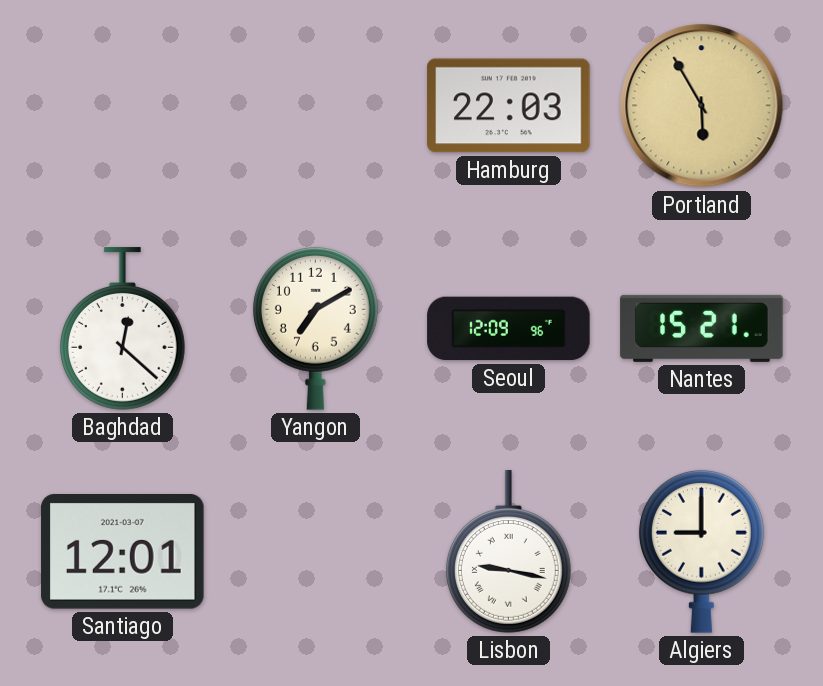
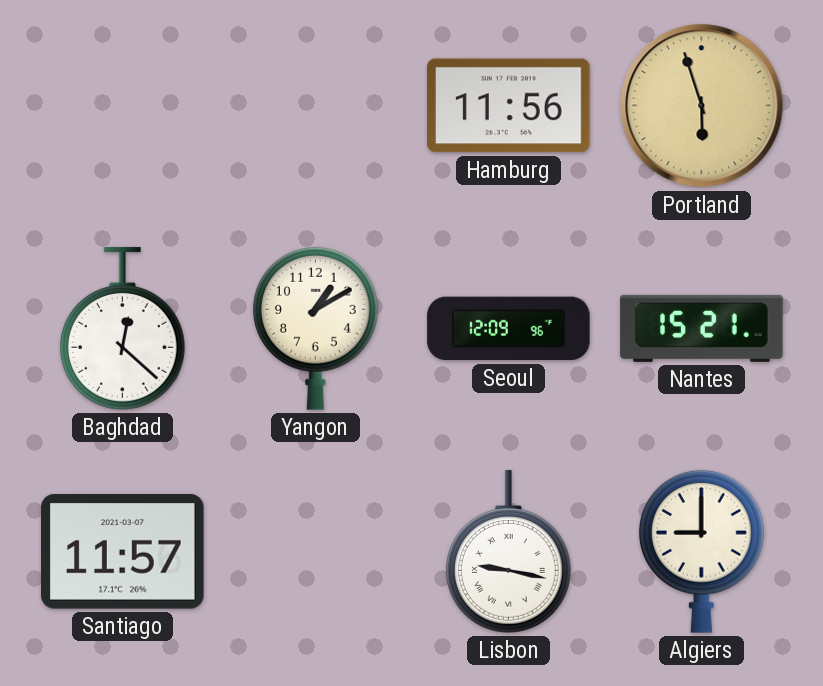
Hamburg: 22:03 -> 11:56 (509, 106)
Portland: 5:55 -> 5:57 (702, 106)
Yangon: 7:10 -> 1:10 (315, 328)
Santiago: 12:01 -> 11:57 (123, 552)
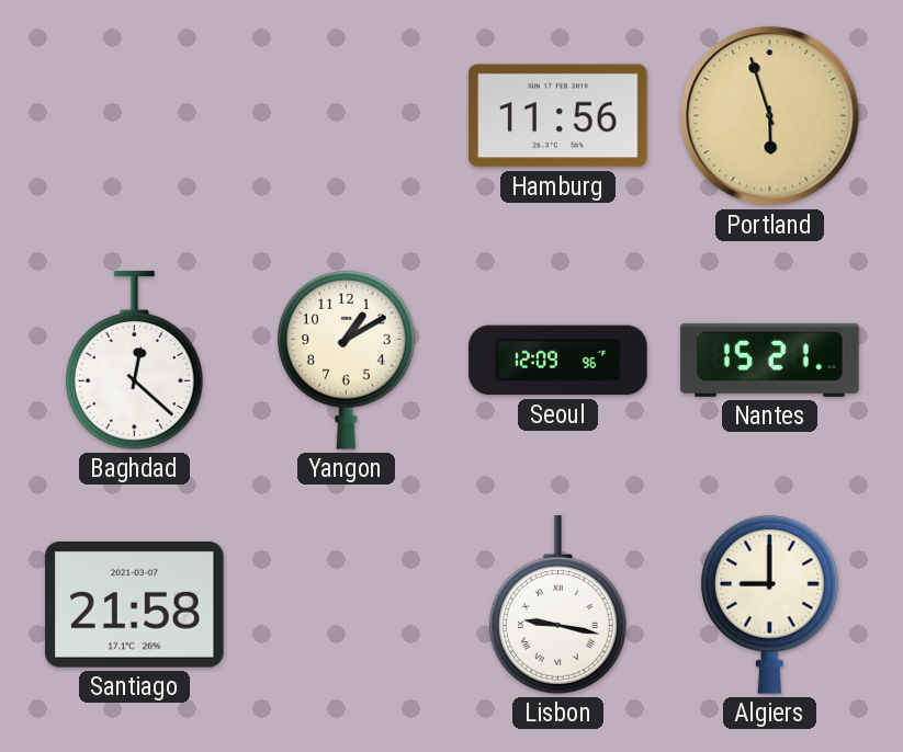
Santiago: 11:57 -> 21:58 (135, 605)
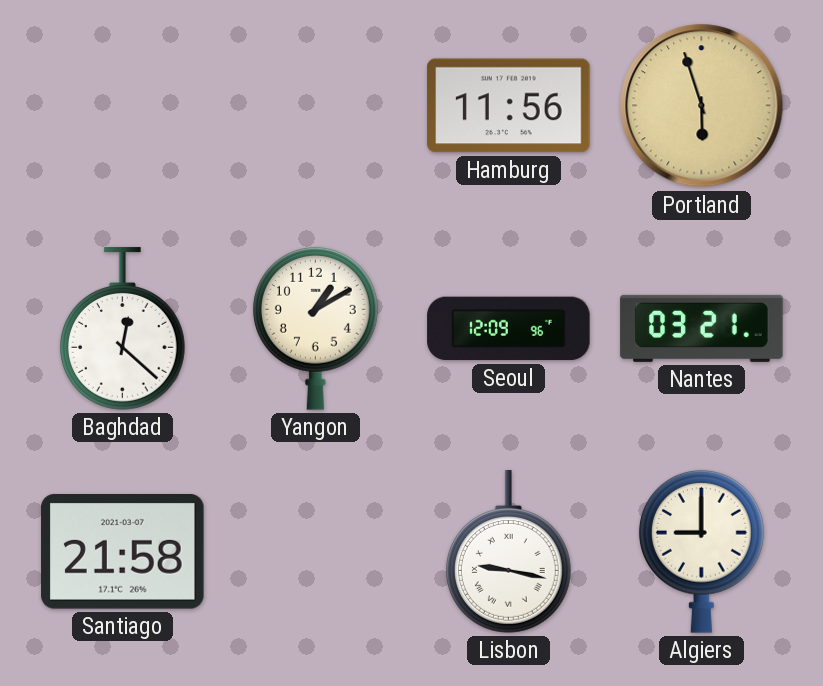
Nantes: 15:21 -> 03:21 (702, 328)
